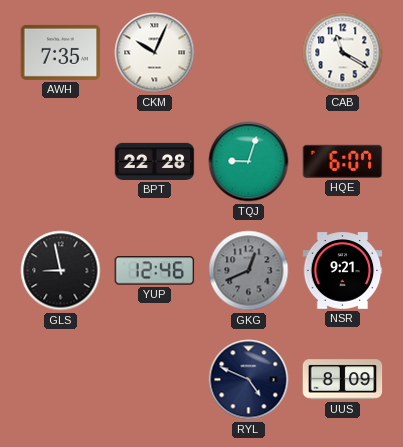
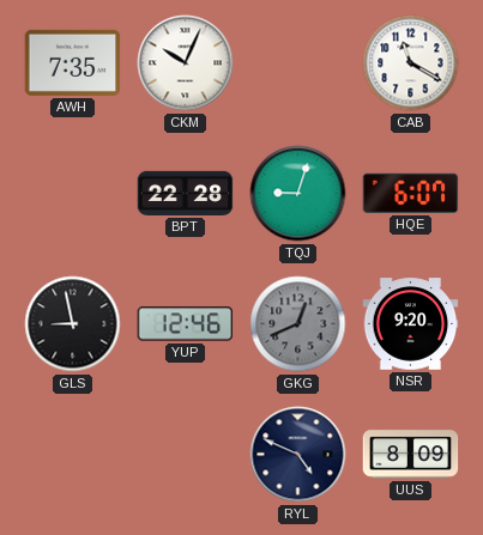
NSR: 9:21 -> 9:20 (411, 324)
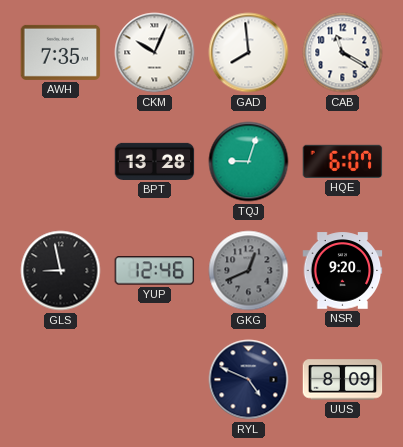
GAD: none -> 7:59 (249, 53)
BPT: 22:28 -> 13:28 (155, 161)
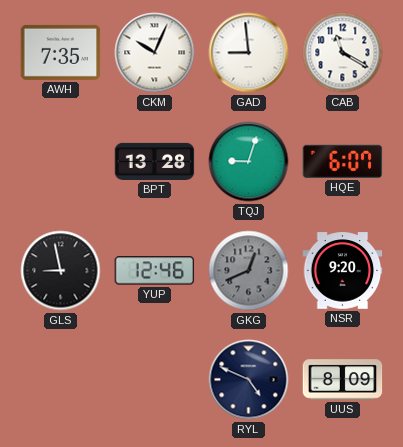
GAD: 7:59 -> 8:59 (249, 53)
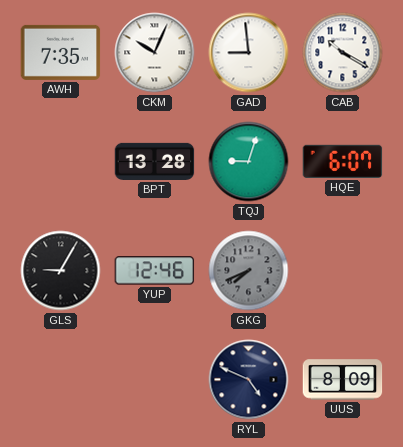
CAB: 11:20 -> 10:20 (343, 53)
GLS: 8:58 -> 9:05 (61, 271)
GKG: 12:41 -> 7:41 (249, 271)
NSR: 9:20 -> none (343, 271)
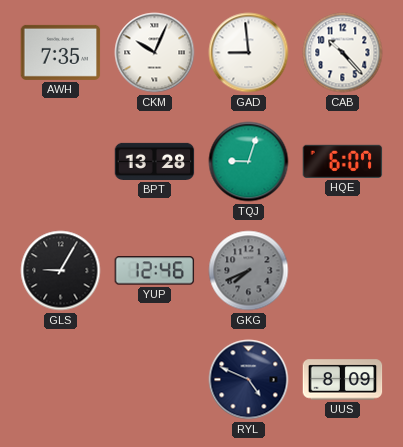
CAB: 10:20 -> 10:23 (343, 53)
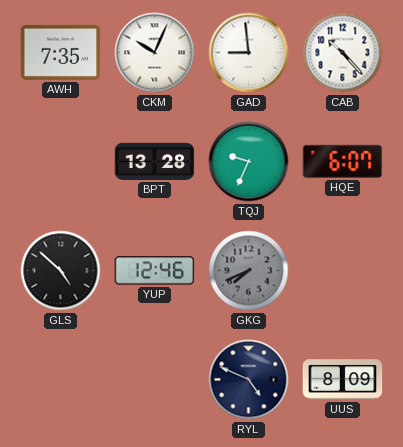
TQJ: 9:03 -> 9:34 (249, 162)
GLS: 9:05 -> 4:52 (61, 271)
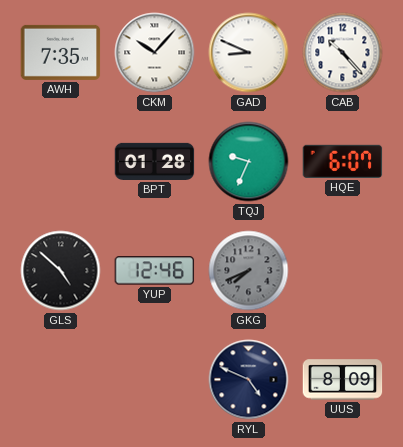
CKM: 10:04 -> 10:07 (155, 53)
GAD: 8:59 -> 8:49 (249, 53)
BPT: 13:28 -> 01:28 (155, 161)
